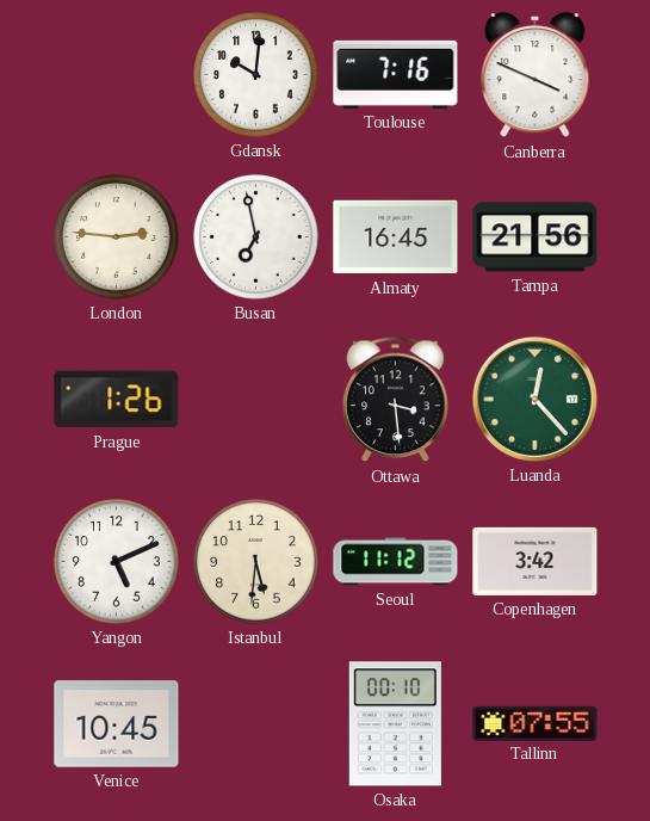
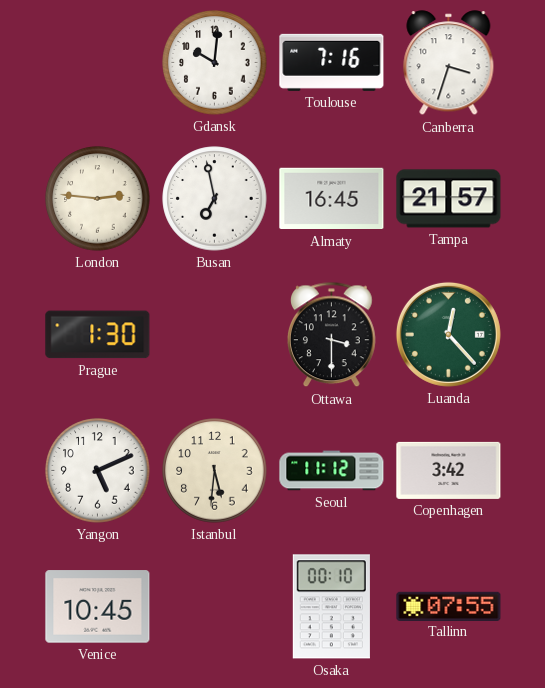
Canberra: 3:49 -> 3:33 (449, 63)
Tampa: 21:56 -> 21:57 (449, 199)
Prague: 1:26 -> 1:30 (98, 335)
Ottawa: 3:29 -> 3:30 (332, 335)
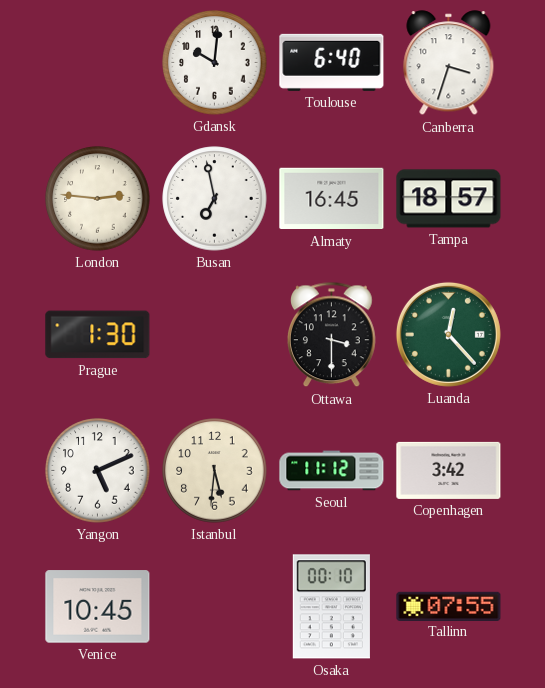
Toulouse: 7:16 -> 6:40 (332, 62)
Tampa: 21:57 -> 18:57 (449, 199)
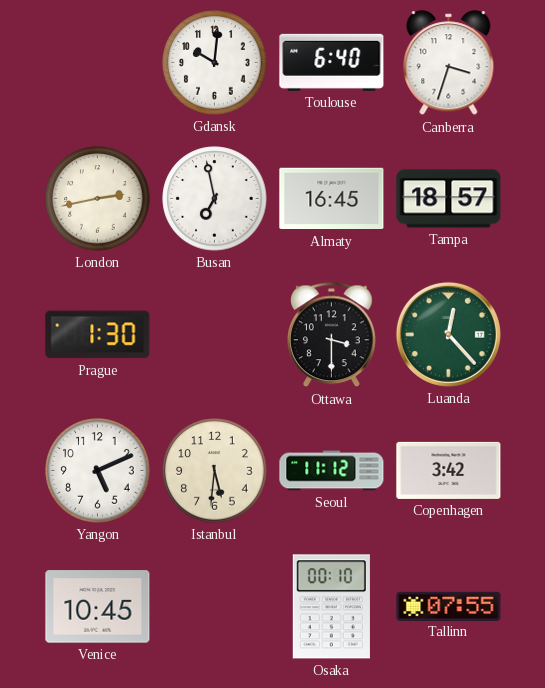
London: 2:46 -> 2:43 (98, 199)
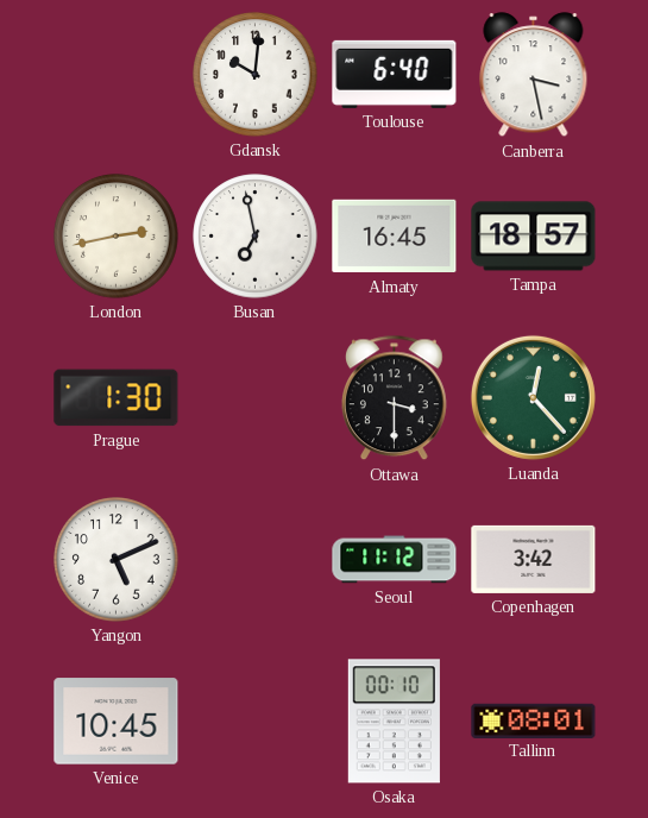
Canberra: 3:33 -> 3:28 (534, 75)
Istanbul: 5:31 -> none (215, 471)
Tallinn: 07:55 -> 08:01 (534, 721)
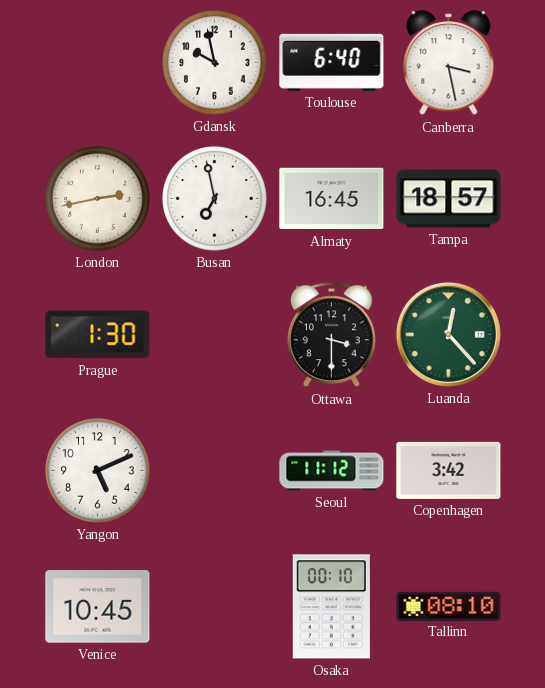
Gdansk: 10:01 -> 9:58 (215, 63)
Tallinn: 08:01 -> 08:10 (449, 606)
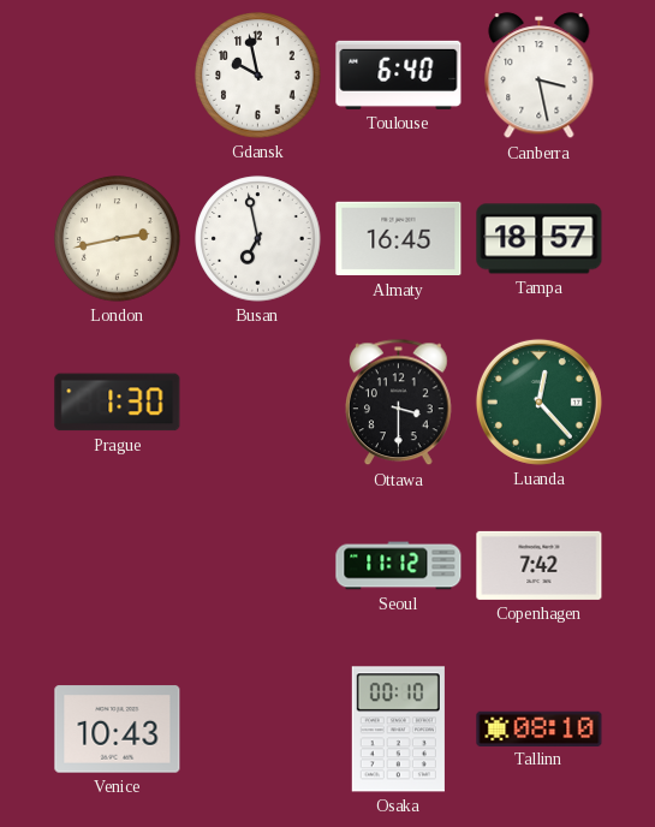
Yangon: 5:11 -> none (98, 471)
Copenhagen: 3:42 -> 7:42 (540, 565)
Venice: 10:45 -> 10:43 (118, 730)
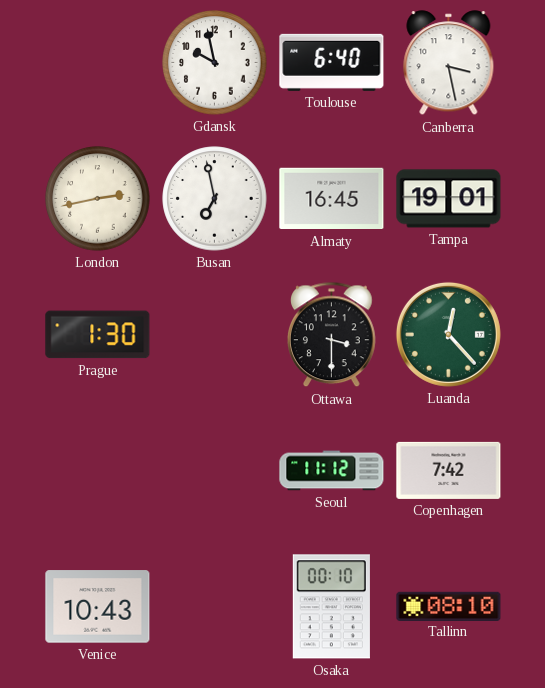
Tampa: 18:57 -> 19:01 (449, 199)
